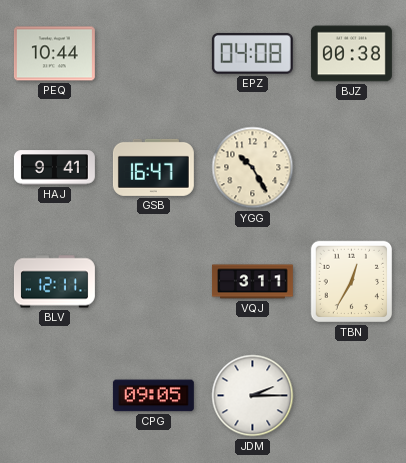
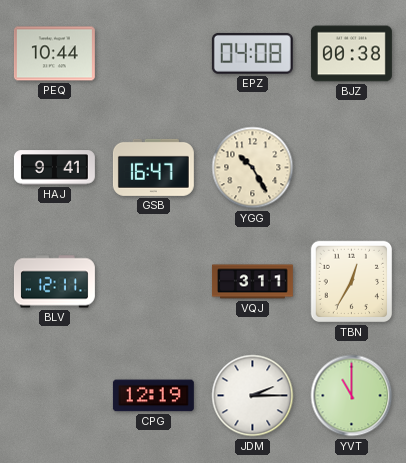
CPG: 09:05 -> 12:19 (153, 396)
YVT: none -> 11:00 (352, 396)
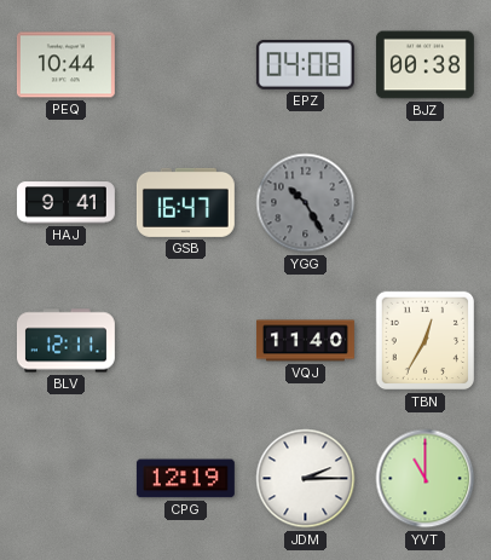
YGG dial: cream -> grey (306, 203)
VQJ: 3:11 -> 11:40 (305, 341)
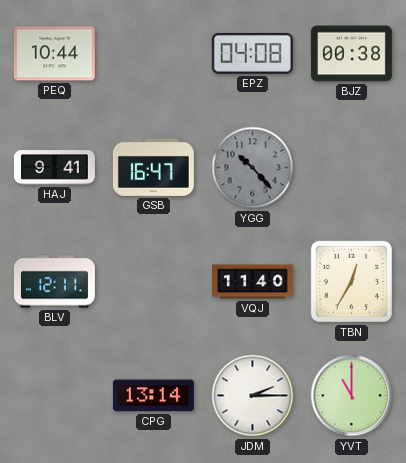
YGG: 10:25 -> 10:23 (253, 168)
CPG: 12:19 -> 13:14 (153, 396)
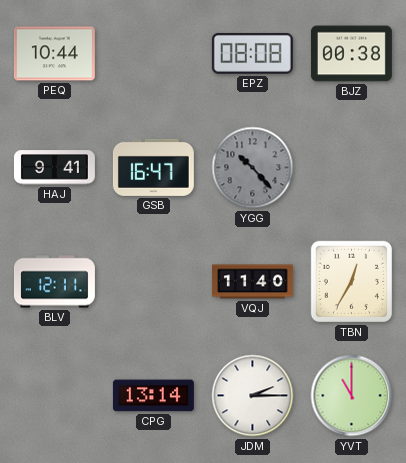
EPZ: 04:08 -> 08:08 (252, 53)
